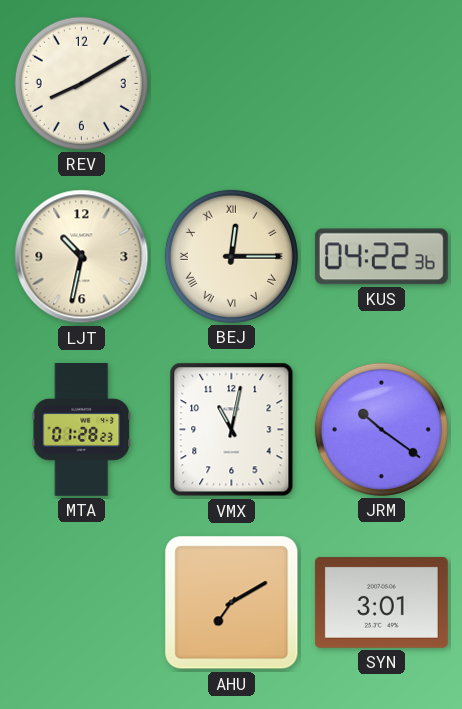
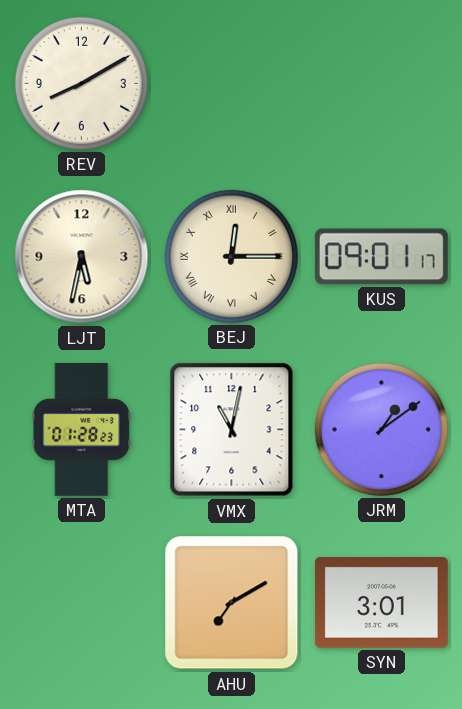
LJT: 10:32 -> 5:32 (82, 257)
KUS: 04:22 -> 09:01 (381, 257)
JRM: 10:21 -> 1:09 (381, 429)
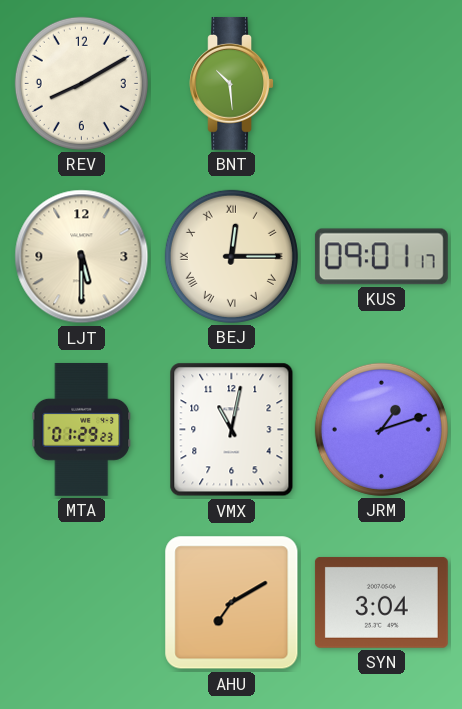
BNT: none -> 10:29 (231, 83)
LJT: 5:32 -> 5:30 (82, 257)
MTA: 01:28 -> 01:29 (82, 429)
JRM: 1:09 -> 1:12 (381, 429)
SYN: 3:01 -> 3:04 (381, 602)
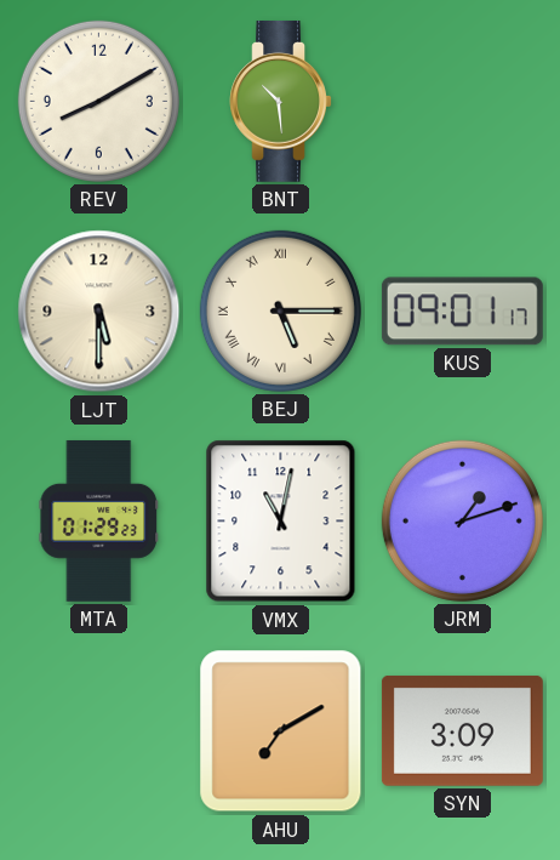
BEJ: 12:15 -> 5:15 (280, 311)
SYN: 3:04 -> 3:09 (462, 730)
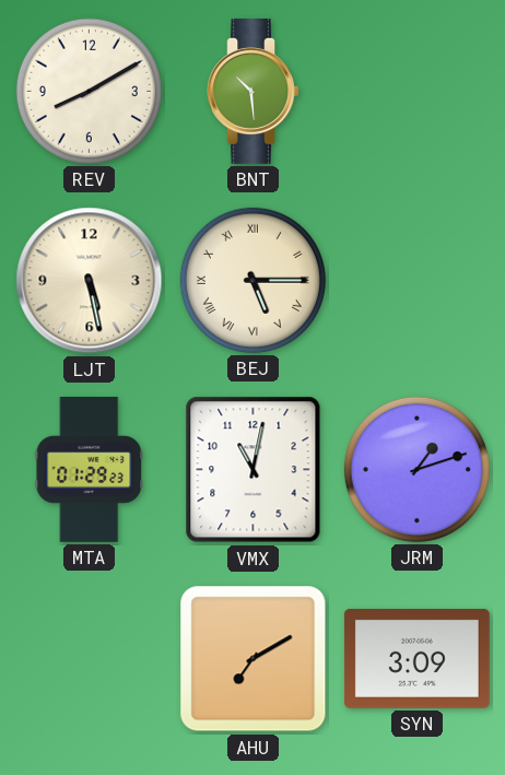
LJT: 5:30 -> 5:28 (90, 281)
KUS: 09:01 -> none (462, 312)
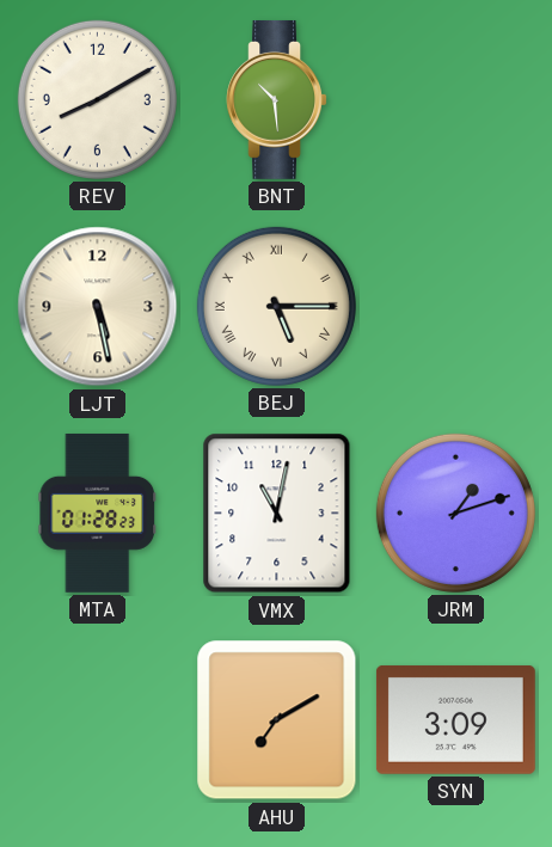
MTA: 01:29 -> 01:28 (98, 513)
